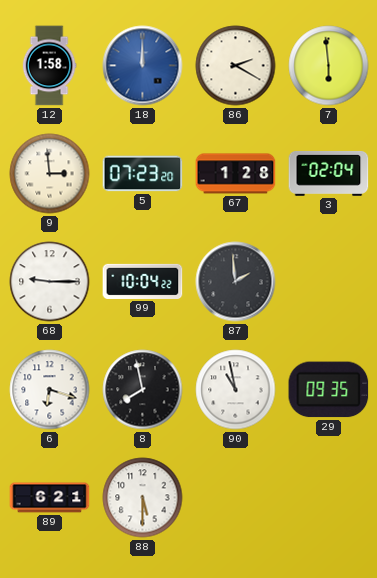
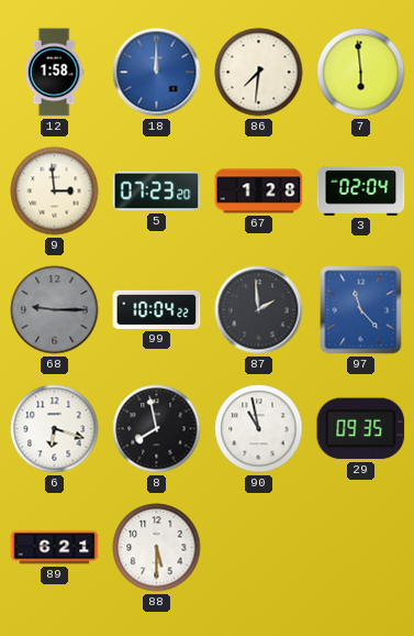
86: 2:20 -> 7:31 (259, 73)
68 dial: white -> grey (55, 310)
97: none -> 11:23 (361, 310)
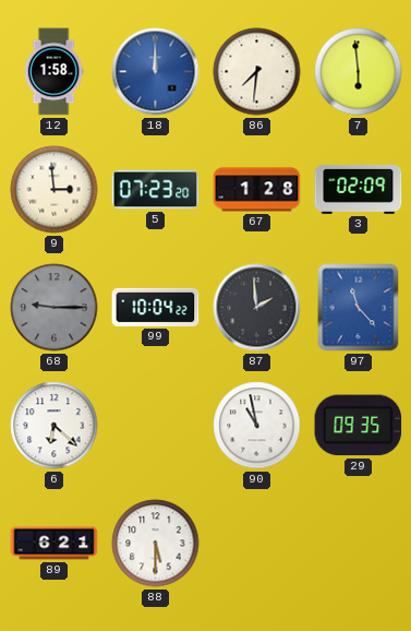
3: 02:04 -> 02:09 (359, 189)
6: 6:18 -> 6:22 (55, 426)
8: 7:58 -> none (157, 429)
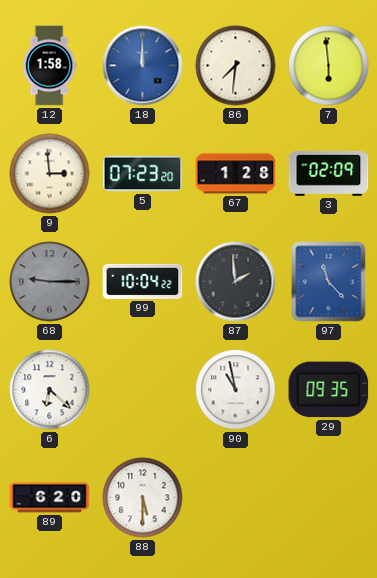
89: 6:21 -> 6:20 (50, 498)
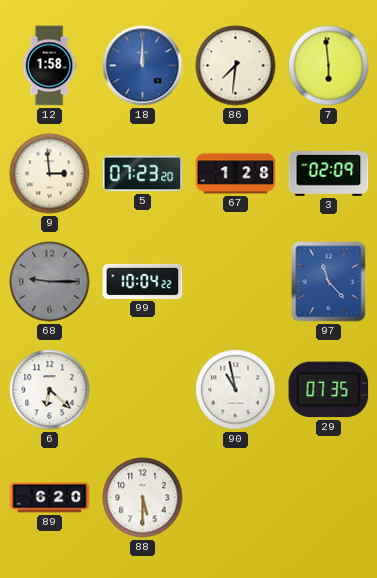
87: 1:59 -> none (236, 282)
29: 09:35 -> 07:35 (329, 390)
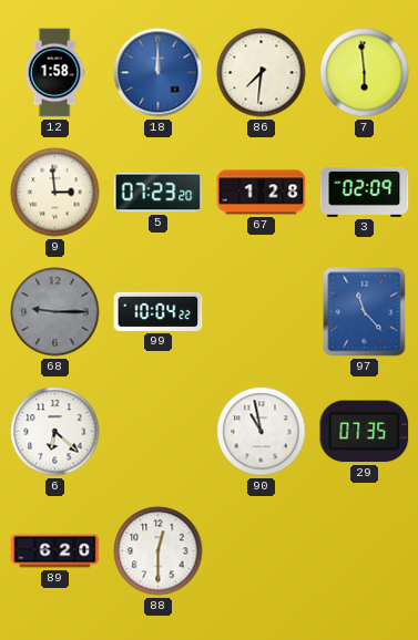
88: 5:30 -> 12:30 (159, 551)
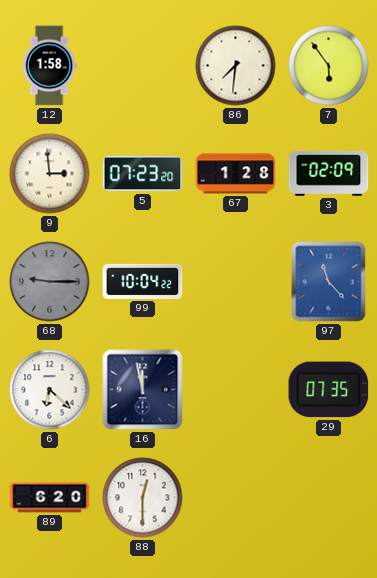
18: 12:00 -> none (159, 73)
7: 5:59 -> 5:54 (329, 66)
16: none -> 11:58 (143, 390)
90: 10:58 -> none (262, 432)
